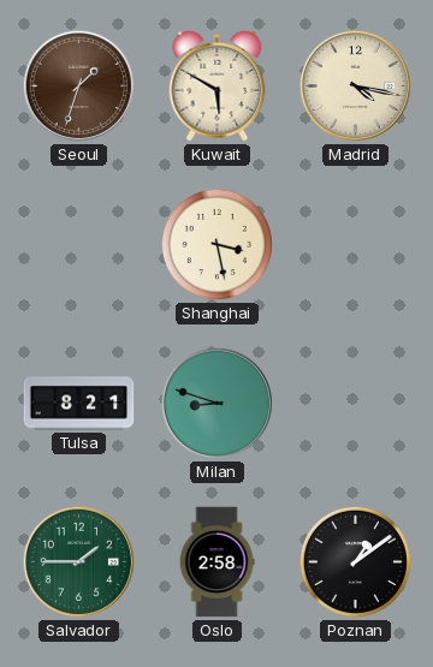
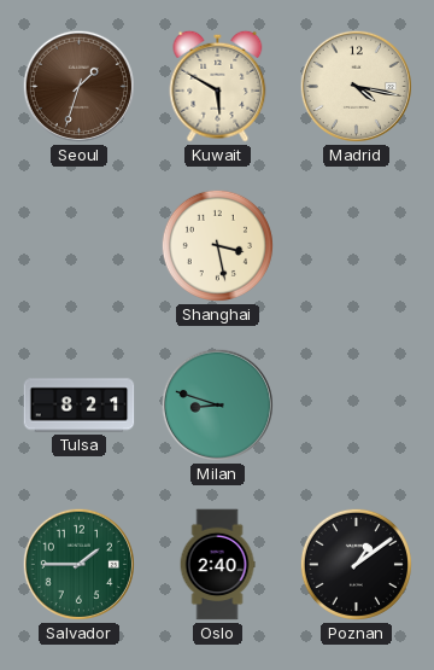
Oslo: 2:58 -> 2:40 (217, 565)
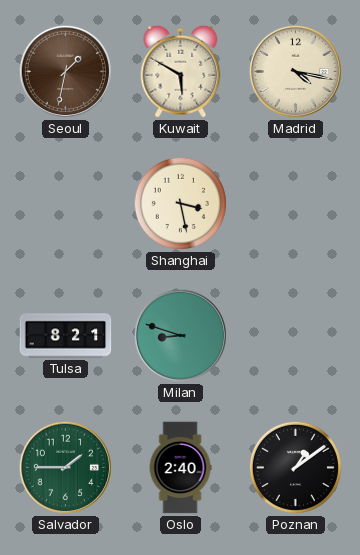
Seoul: 1:33 -> 1:32 (65, 71)
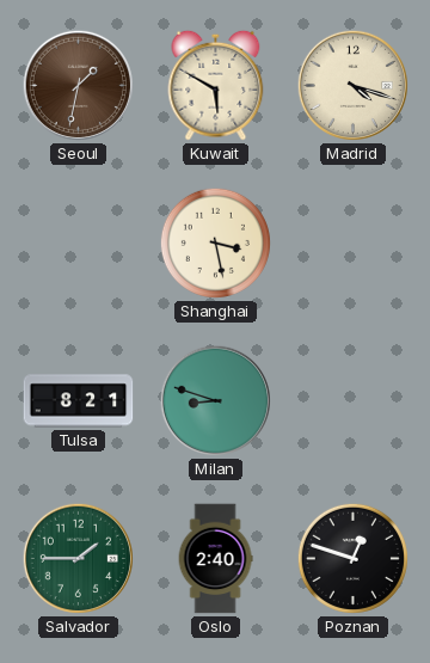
Madrid: 4:17 -> 4:18 (352, 85)
Poznan: 1:09 -> 12:48 (352, 558)
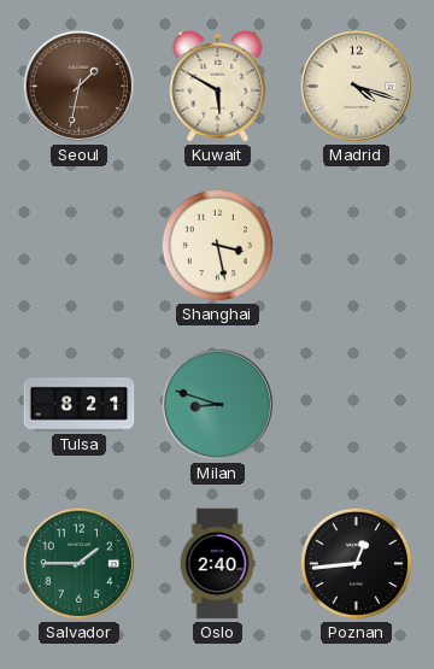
Poznan: 12:48 -> 12:44 (356, 563)
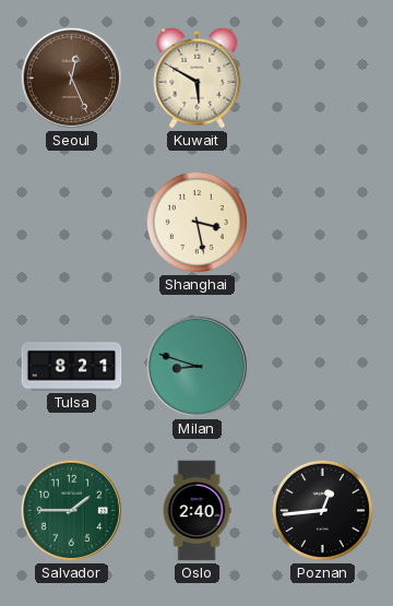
Seoul: 1:32 -> 12:26 (71, 78)
Madrid: 4:18 -> none (356, 86)
